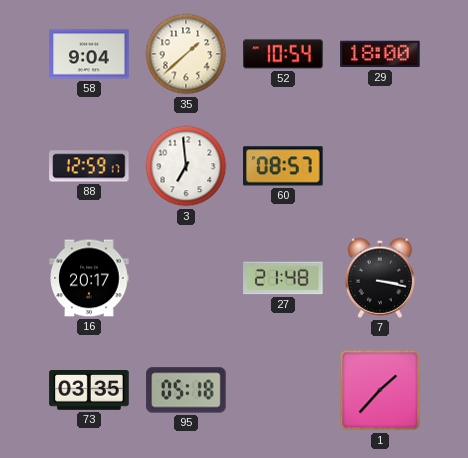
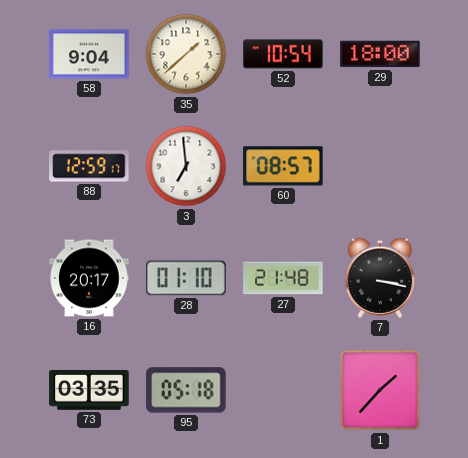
28: none -> 01:10 (186, 278)
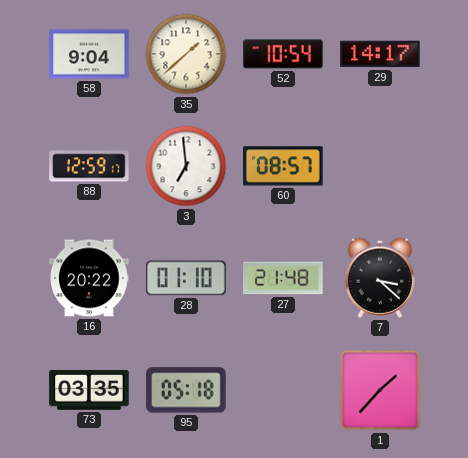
29: 18:00 -> 14:17 (380, 54)
16: 20:17 -> 20:22 (89, 278)
7: 3:17 -> 3:22 (379, 278)
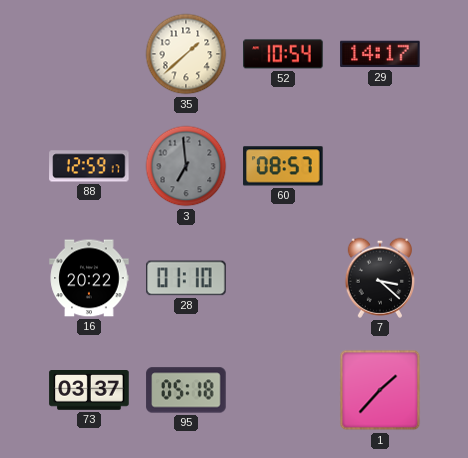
58: 9:04 -> none (89, 54)
3 dial: white -> grey (186, 166)
27: 21:48 -> none (283, 278)
73: 03:35 -> 03:37 (89, 391)
